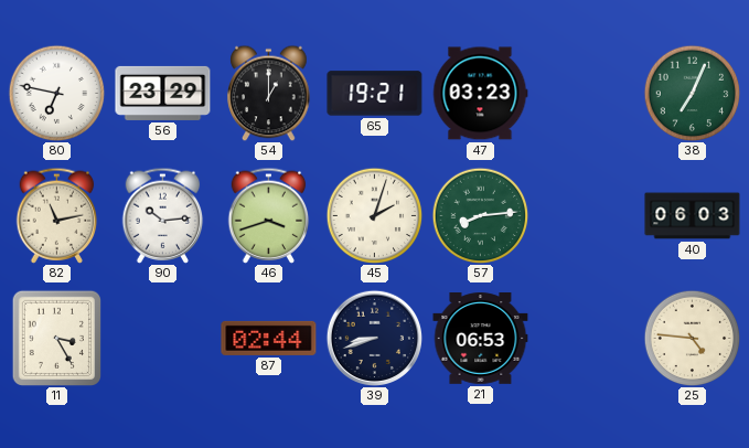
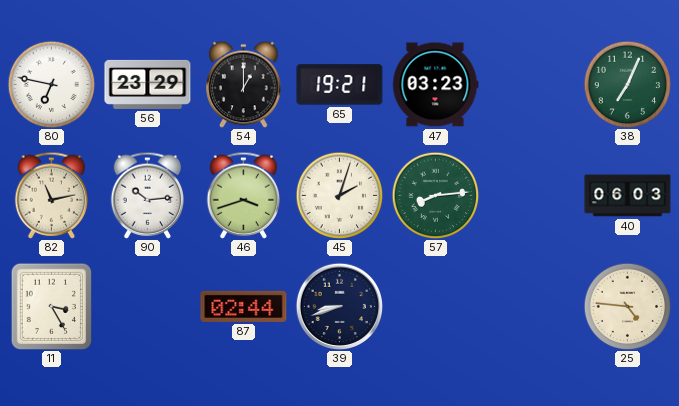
21: 06:53 -> none (481, 339)
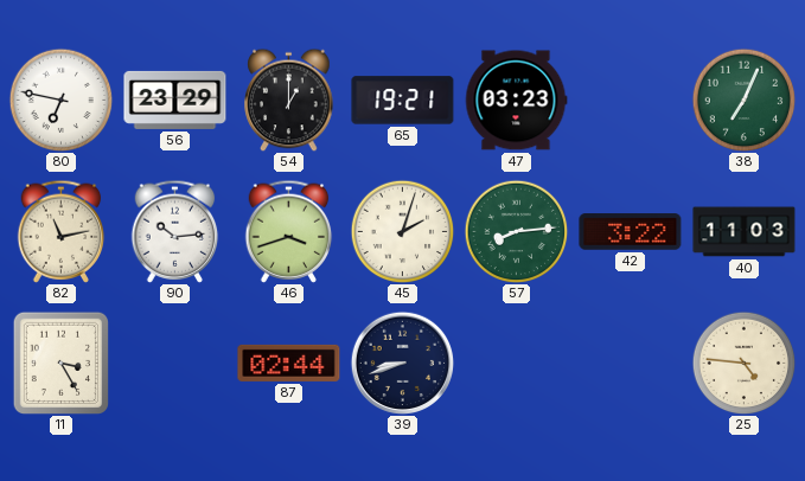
42: none -> 3:22 (631, 232)
40: 06:03 -> 11:03 (745, 232)
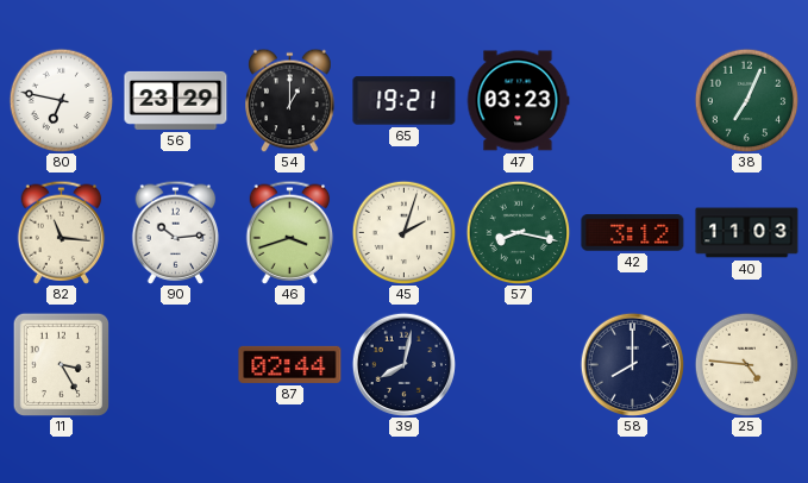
82: 11:13 -> 11:16 (62, 232)
57: 8:14 -> 8:17 (518, 232)
42: 3:22 -> 3:12 (633, 233)
39: 8:42 -> 8:02 (403, 364)
58: none -> 8:00 (632, 364)
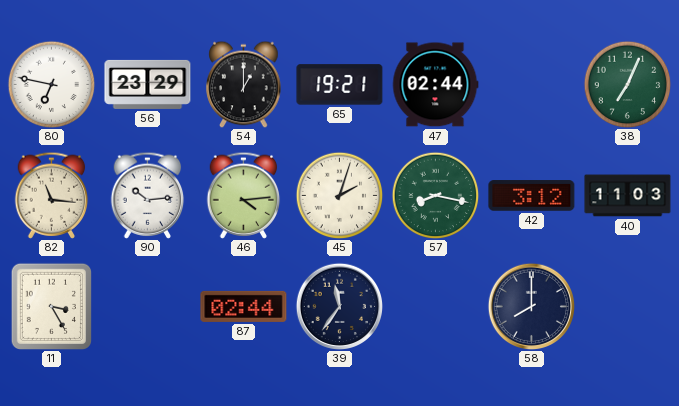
47: 03:23 -> 02:44 (435, 85)
46: 3:42 -> 4:14 (244, 195)
39: 8:02 -> 11:36 (339, 306)
25: 4:46 -> none (746, 364)
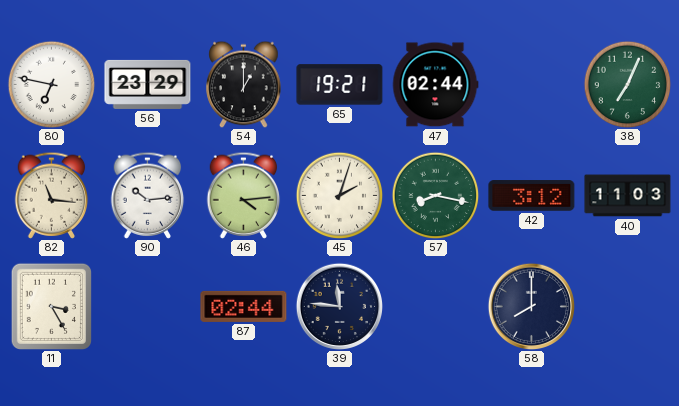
39: 11:36 -> 11:46 (339, 306)
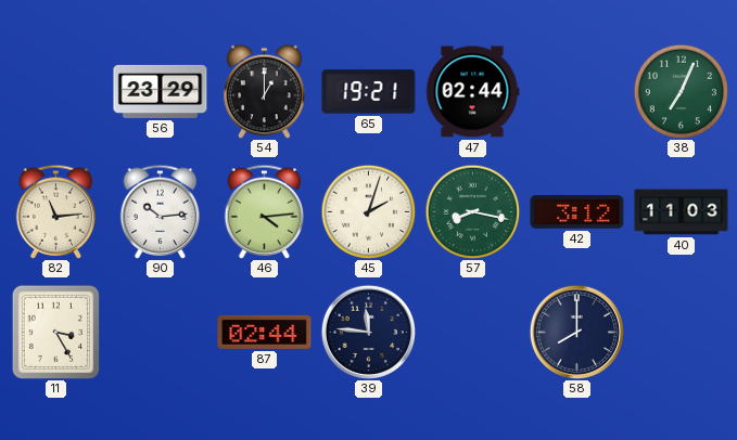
80: 6:47 -> none (51, 84)
82: 11:16 -> 11:14 (56, 211)
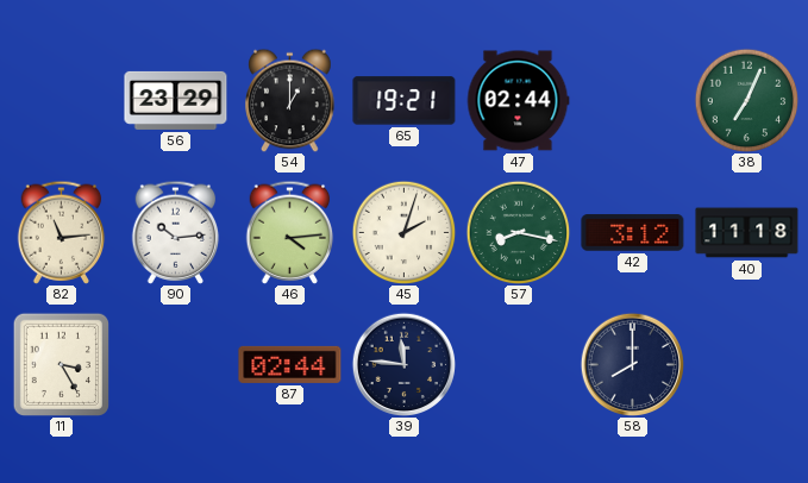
40: 11:03 -> 11:18 (747, 233)
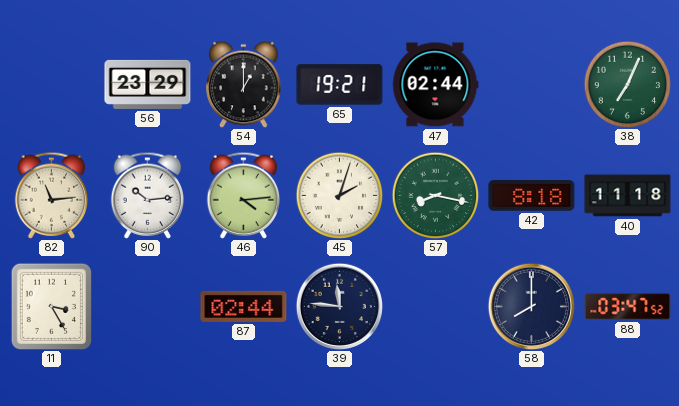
42: 3:12 -> 8:18 (532, 196)
88: none -> 03:47 (628, 306)
